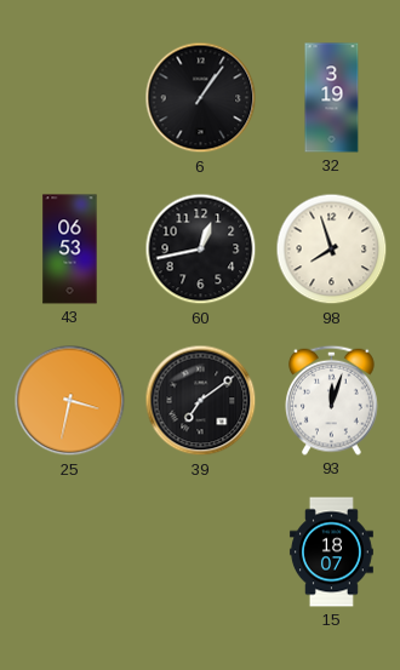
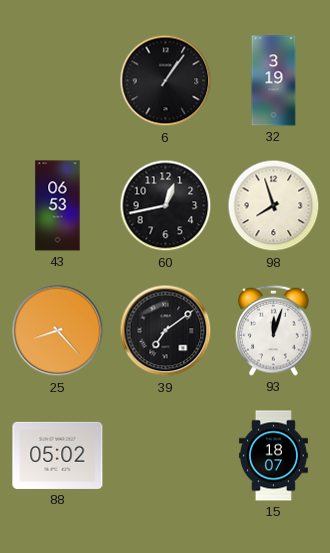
25: 3:32 -> 8:23 (58, 331)
88: none -> 05:02 (58, 455)
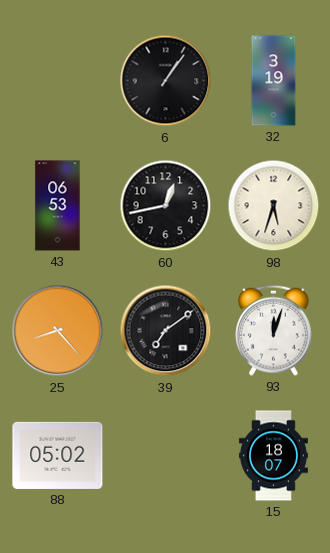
98: 7:57 -> 5:33 (274, 206)
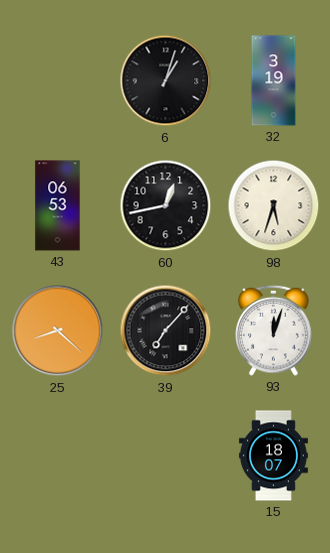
6: 1:06 -> 1:03 (166, 81)
25: 8:23 -> 8:22 (58, 331)
39: 7:09 -> 7:07 (166, 331)
88: 05:02 -> none (58, 455)
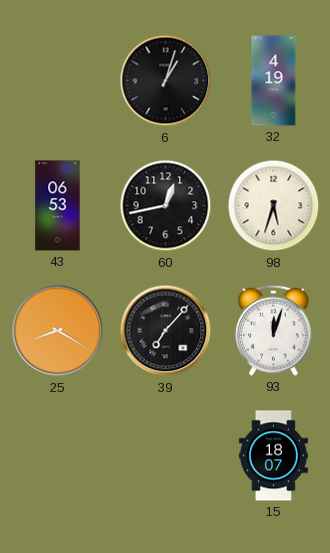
32: 3:19 -> 4:19 (274, 81)
25: 8:22 -> 8:20 (58, 331)
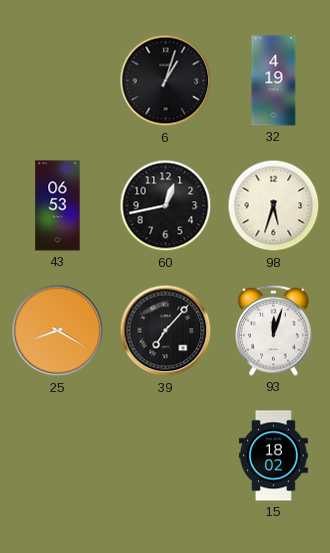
15: 18:07 -> 18:02 (273, 456)
